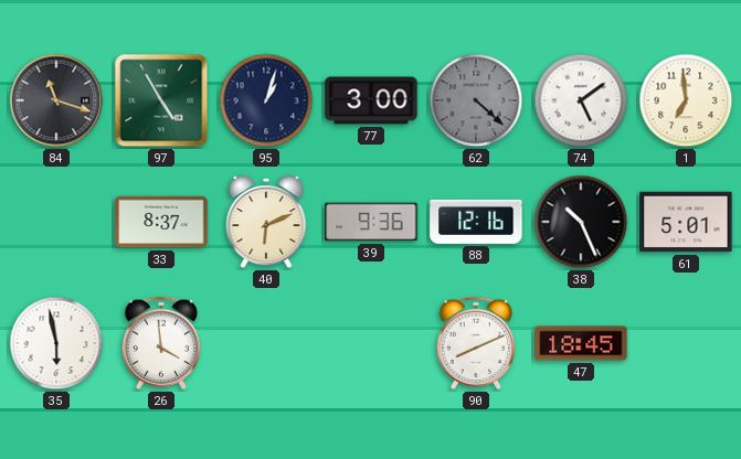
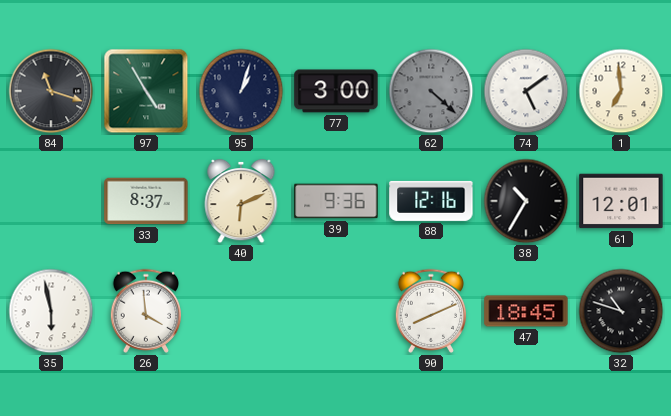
38: 10:26 -> 10:35 (526, 201)
61: 5:01 -> 12:01 (621, 201)
32: none -> 10:48 (621, 311)
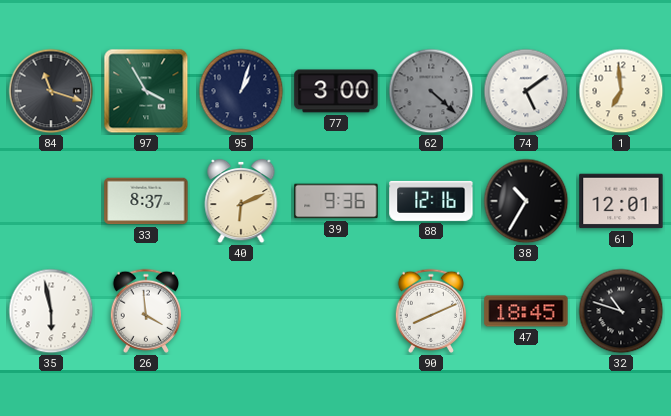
97: 4:55 -> 3:55 (146, 91)
